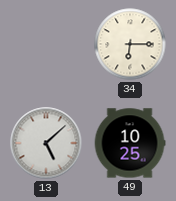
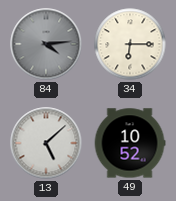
84: none -> 4:14 (46, 44)
49: 10:25 -> 10:52 (130, 143)
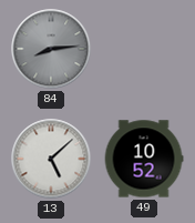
84: 4:14 -> 8:14 (51, 49)
34: 6:15 -> none (130, 44)
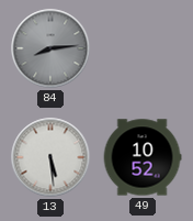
13: 5:08 -> 5:29 (50, 157)
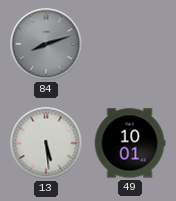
84: 8:14 -> 8:12 (46, 44)
49: 10:52 -> 10:01 (130, 143)
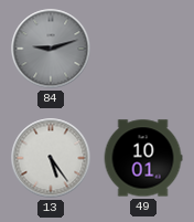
84: 8:12 -> 9:12 (51, 49)
13: 5:29 -> 5:24 (51, 158)
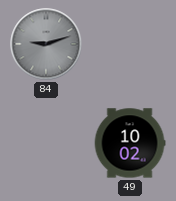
13: 5:24 -> none (51, 158)
49: 10:01 -> 10:02 (130, 143)
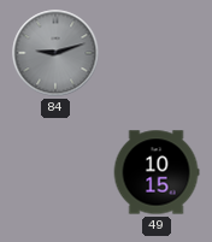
49: 10:02 -> 10:15 (157, 172)
